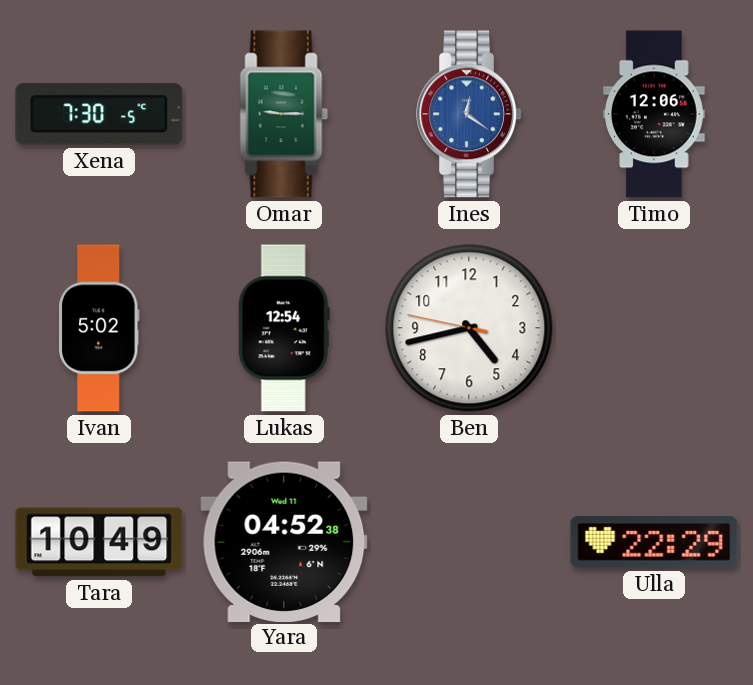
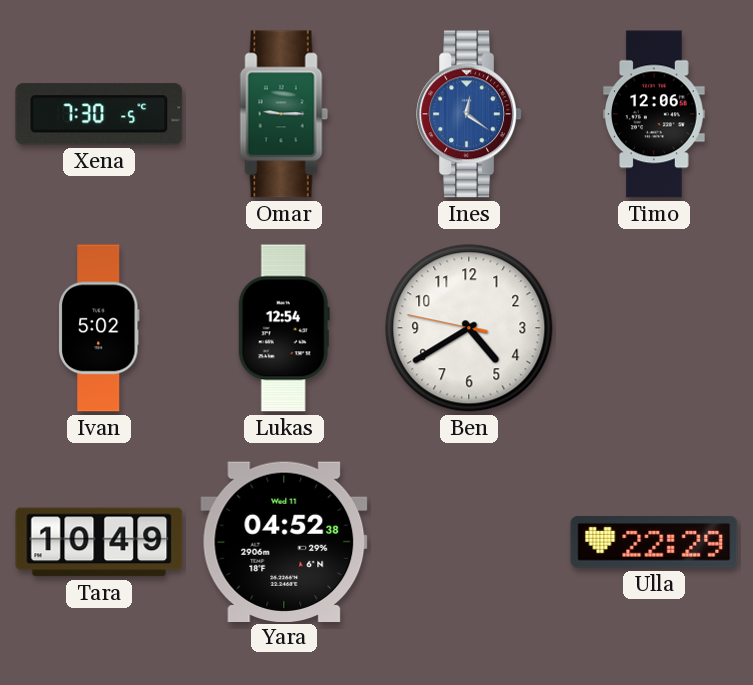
Ben: 4:42 -> 4:39 (469, 328)
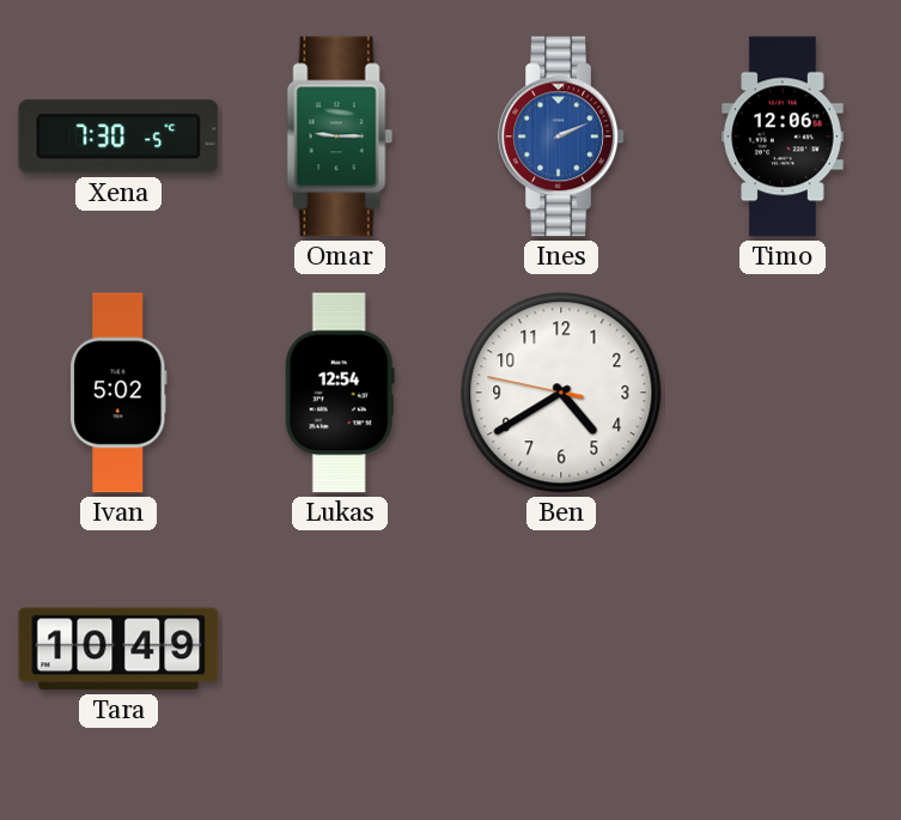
Ines: 12:21 -> 2:11 (561, 136)
Yara: 04:52 -> none (284, 541)
Ulla: 22:29 -> none (654, 543)
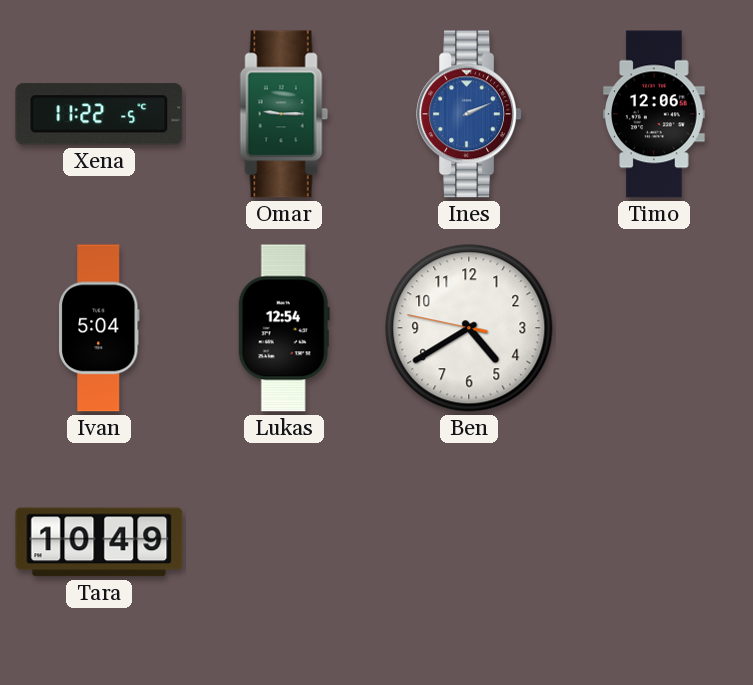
Xena: 7:30 -> 11:22 (99, 114)
Ivan: 5:02 -> 5:04 (100, 328)
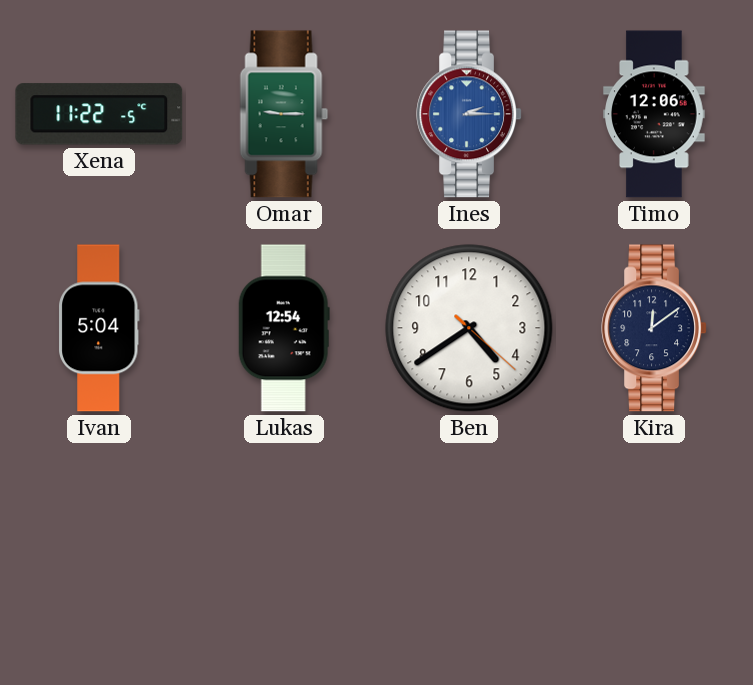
Ines: 2:11 -> 2:15 (469, 114)
Ben: 4:39:47 -> 4:39:22 (469, 328)
Kira: none -> 12:09 (654, 328)
Tara: 10:49 -> none (99, 542)
